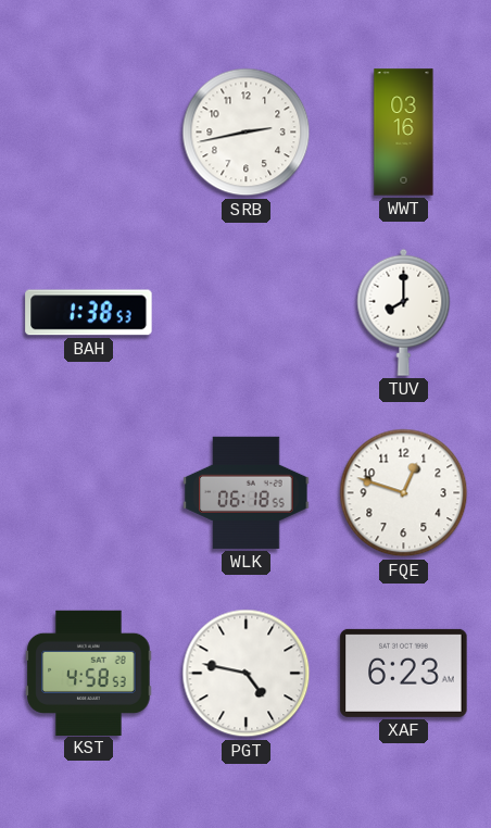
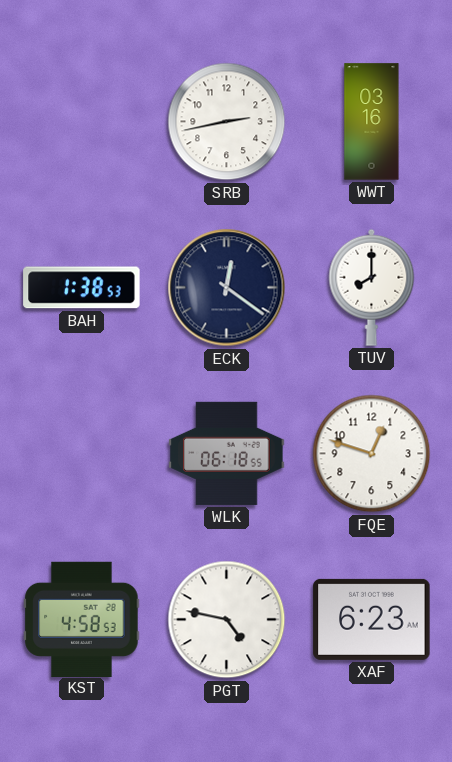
ECK: none -> 12:21 (227, 288)
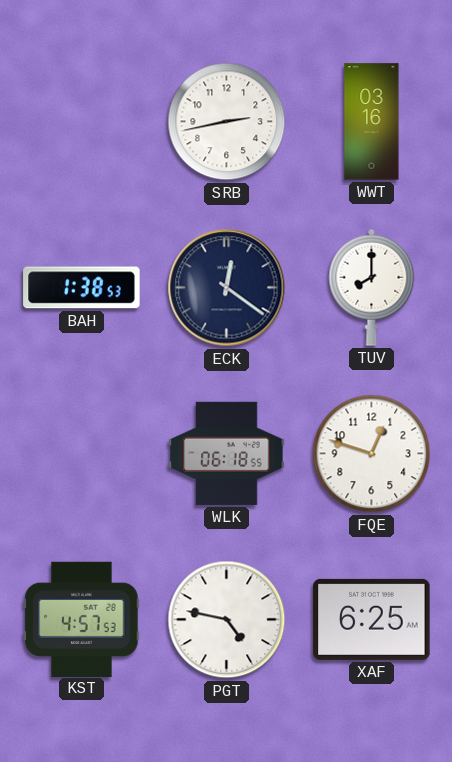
KST: 4:58 -> 4:57 (82, 619)
XAF: 6:23 -> 6:25 (372, 619)
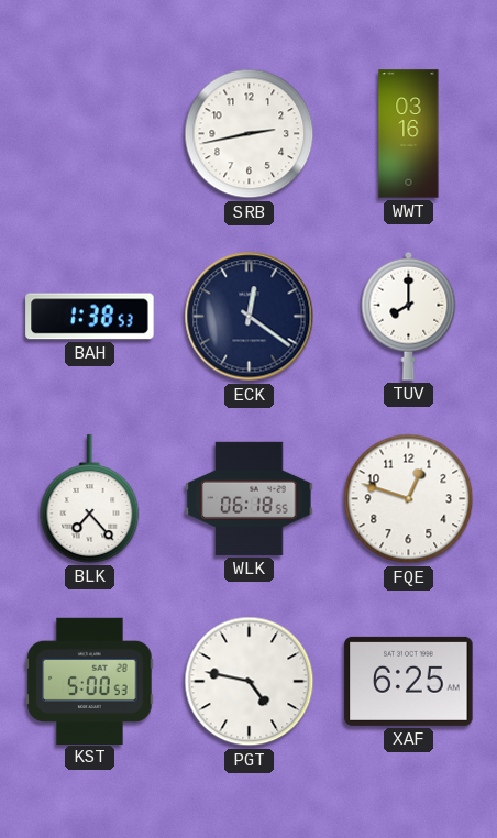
BLK: none -> 7:23 (90, 499)
KST: 4:57 -> 5:00 (90, 681)
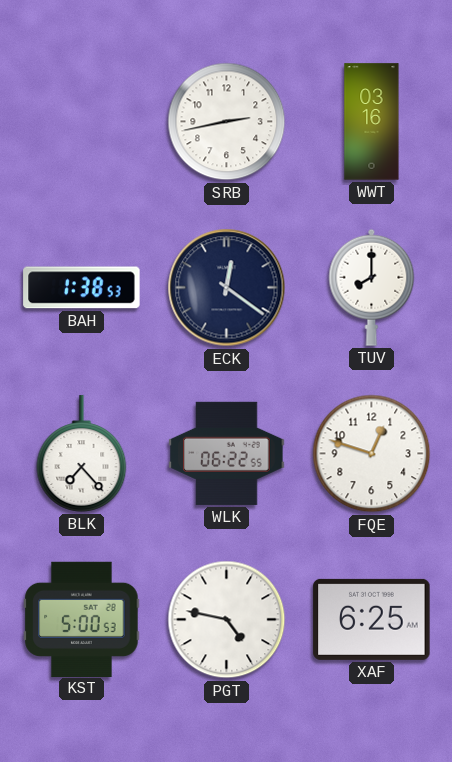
WLK: 06:18 -> 06:22 (227, 453)
